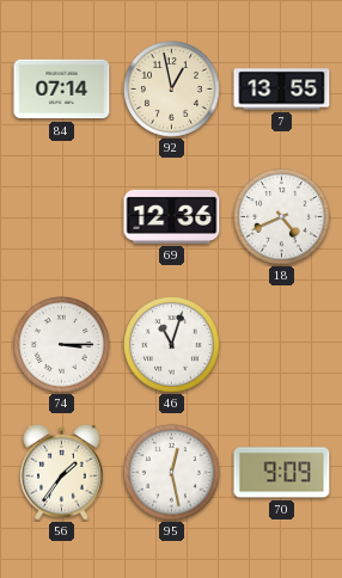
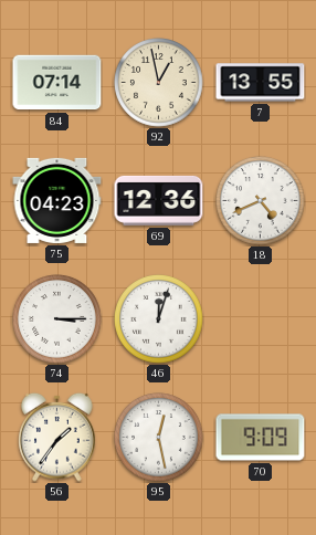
75: none -> 04:23 (57, 200)
46: 11:03 -> 12:03 (159, 319)
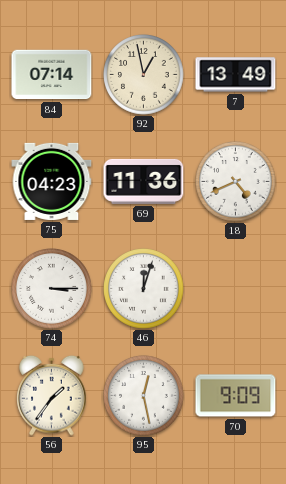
7: 13:55 -> 13:49 (236, 75)
69: 12:36 -> 11:36 (144, 181)
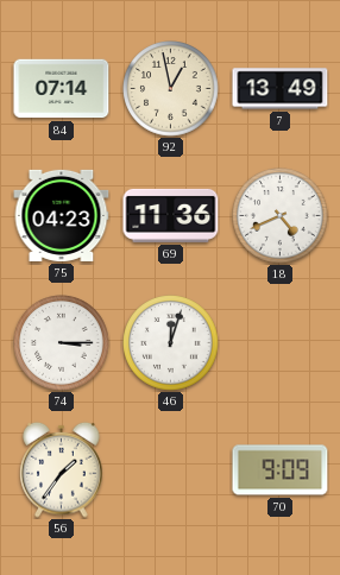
95: 12:28 -> none (144, 396)
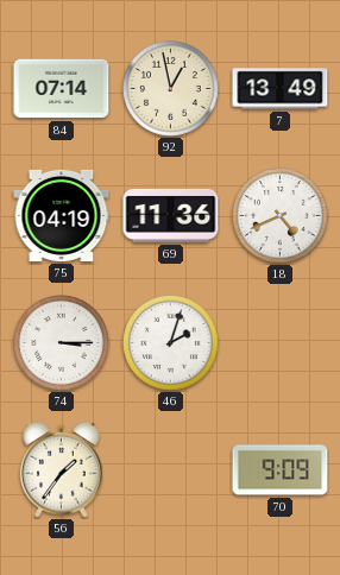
75: 04:23 -> 04:19 (62, 215)
46: 12:03 -> 2:03 (171, 343)
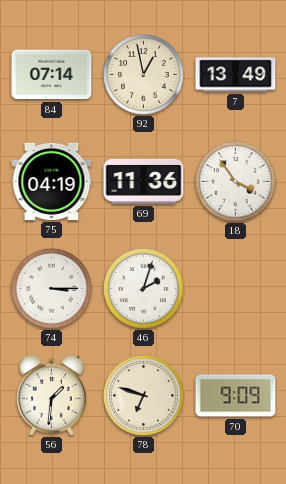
18: 4:41 -> 3:54 (236, 182)
56: 1:36 -> 1:31 (52, 395)
78: none -> 6:48 (144, 396)
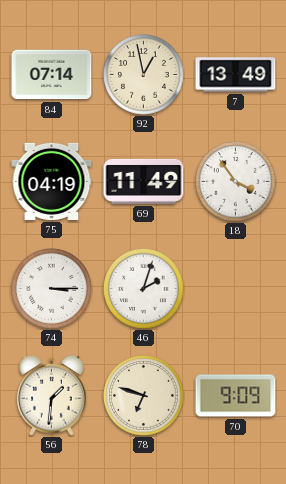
69: 11:36 -> 11:49 (144, 181)
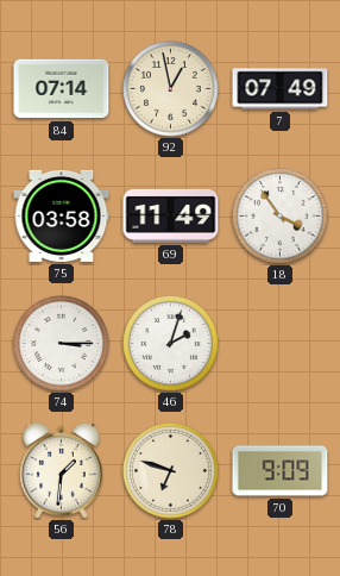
7: 13:49 -> 07:49 (281, 89)
75: 04:19 -> 03:58 (62, 215)
